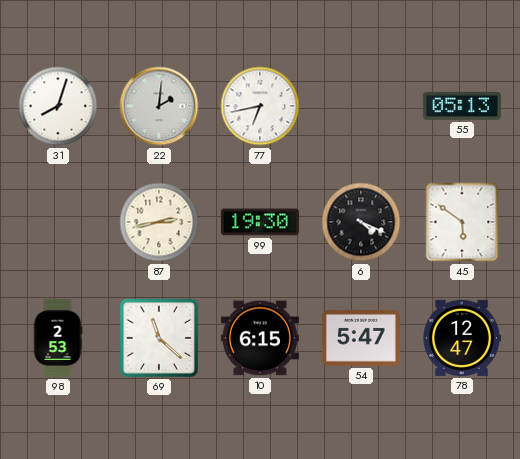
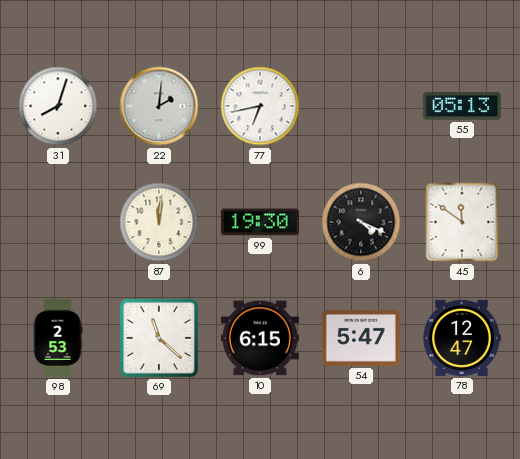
87: 2:43 -> 12:01 (159, 222)
45: 5:51 -> 11:51 (462, 222)
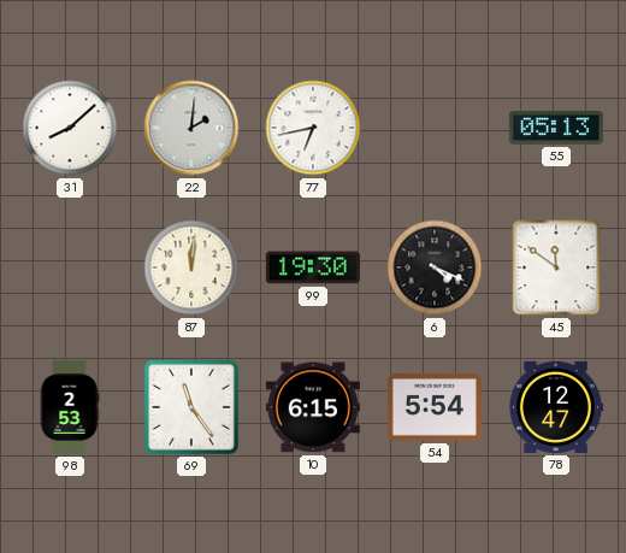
31: 8:03 -> 8:08 (70, 128)
69: 11:22 -> 11:24 (191, 407)
54: 5:47 -> 5:54 (435, 408)
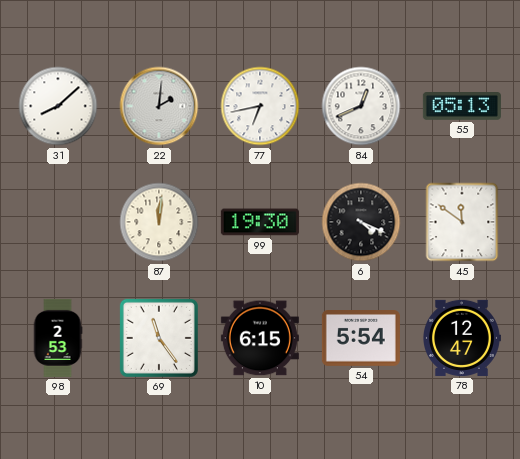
84: none -> 12:41 (361, 106)
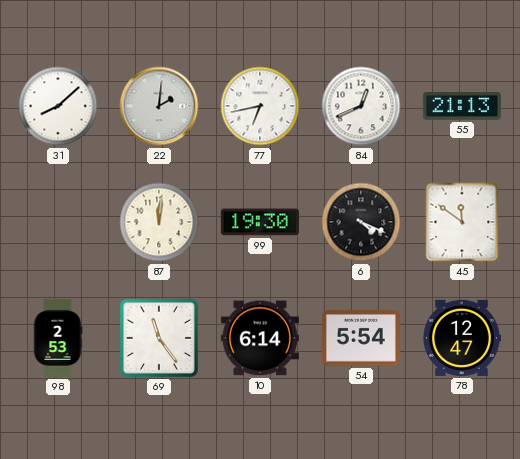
55: 05:13 -> 21:13 (462, 107)
10: 6:15 -> 6:14 (260, 338)
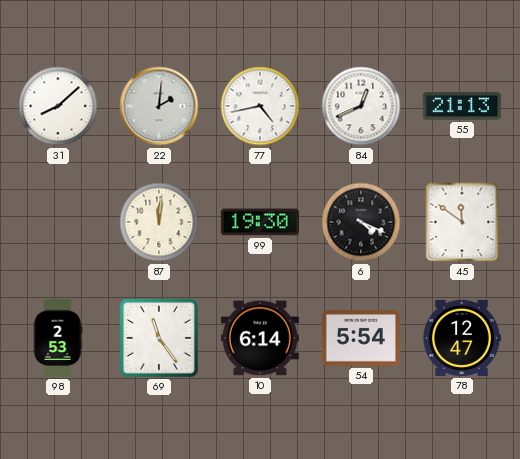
77: 6:43 -> 4:43 (260, 106)
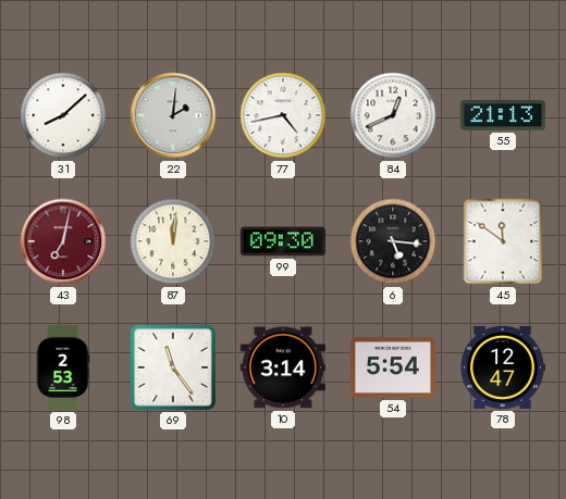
43: none -> 7:02 (63, 241)
99: 19:30 -> 09:30 (283, 241)
6: 4:19 -> 5:16 (393, 241)
10: 6:14 -> 3:14 (283, 367)
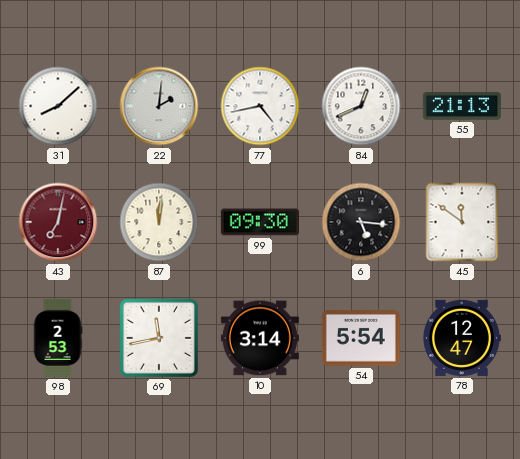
69: 11:24 -> 11:43 (159, 338)
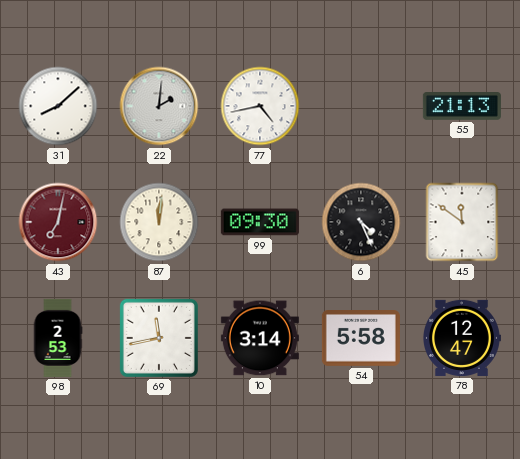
84: 12:41 -> none (361, 106)
6: 5:16 -> 4:26 (361, 222)
54: 5:54 -> 5:58 (361, 339)
